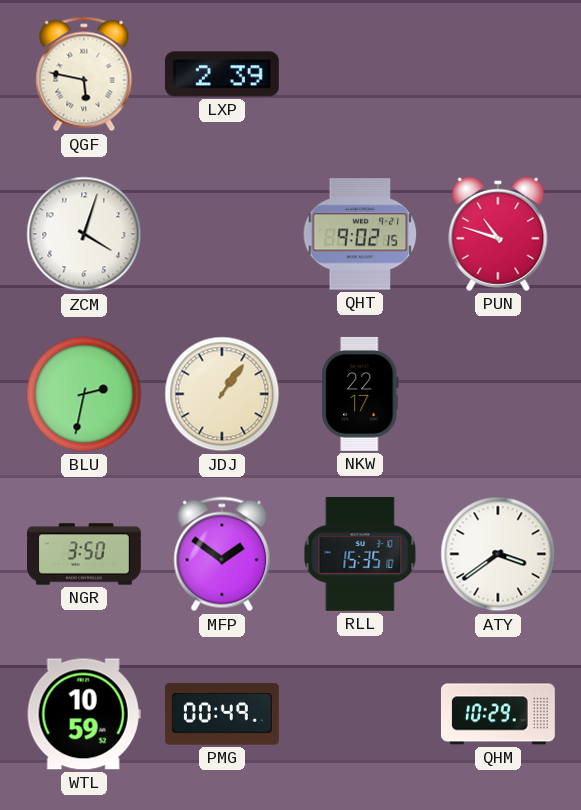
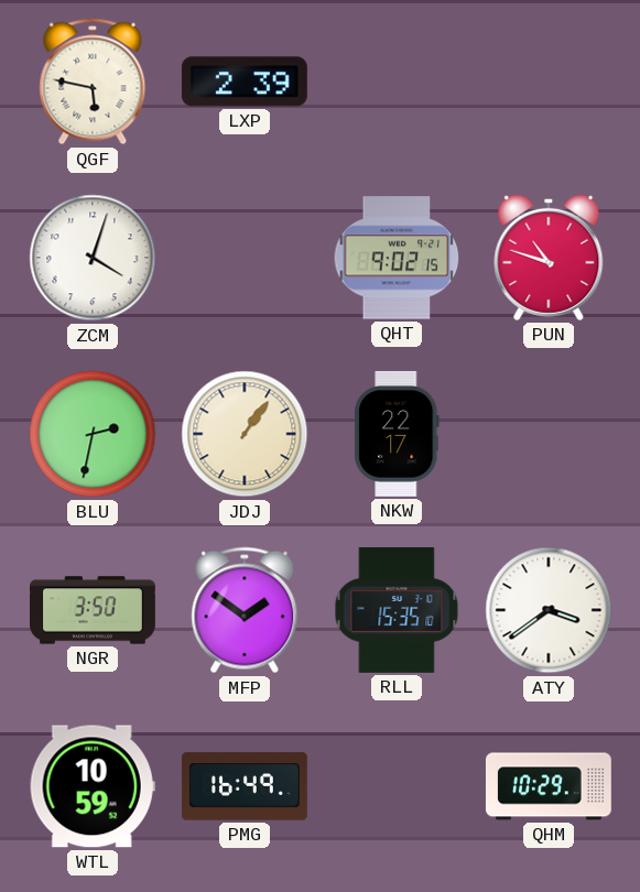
PMG: 00:49 -> 16:49 (245, 786)
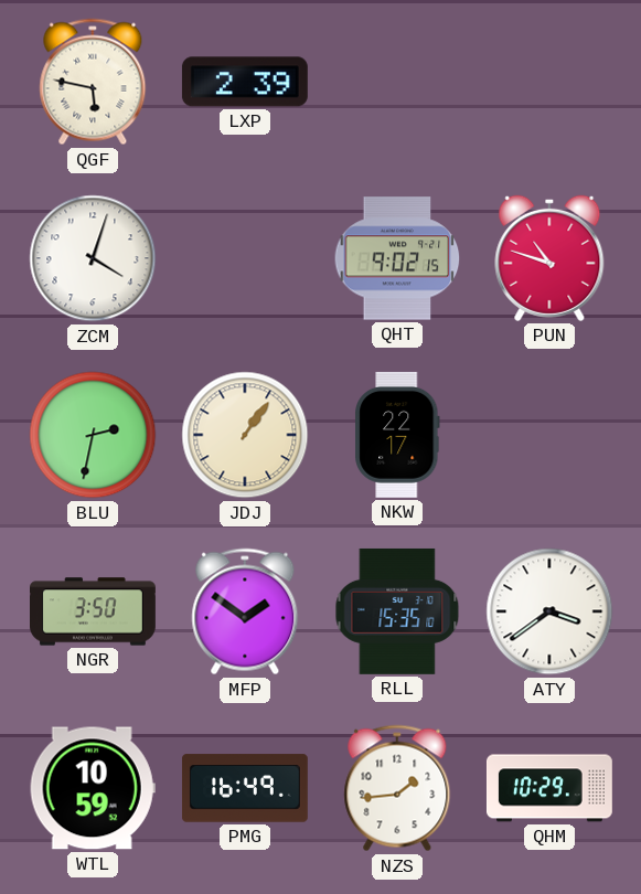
NZS: none -> 1:44 (397, 788)
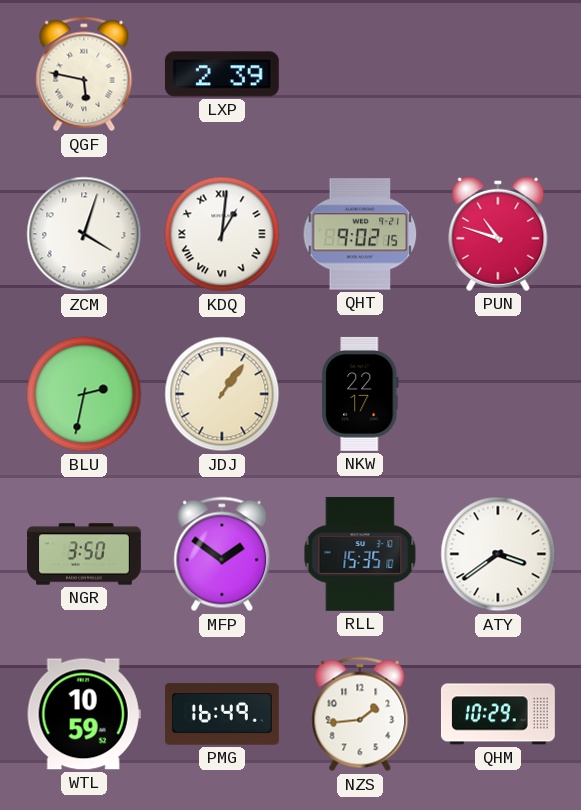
KDQ: none -> 1:01 (222, 234)
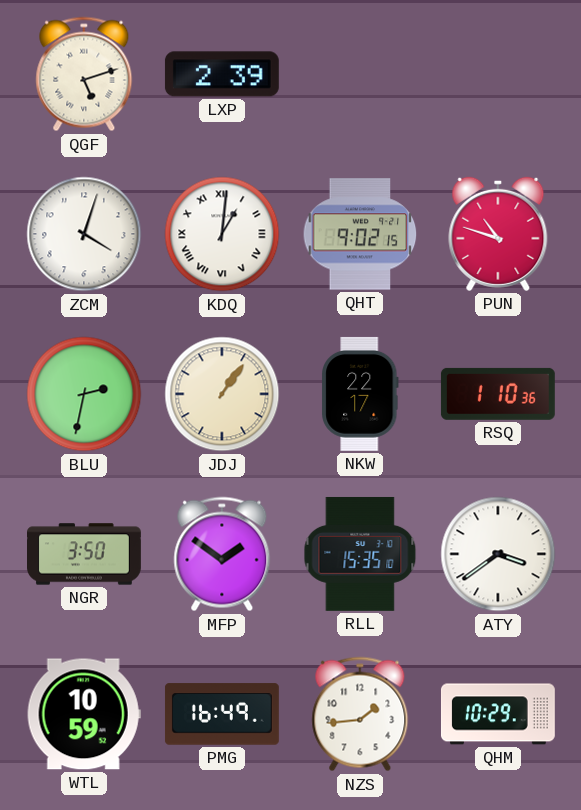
QGF: 5:47 -> 5:12 (84, 74)
RSQ: none -> 1:10 (498, 394)
